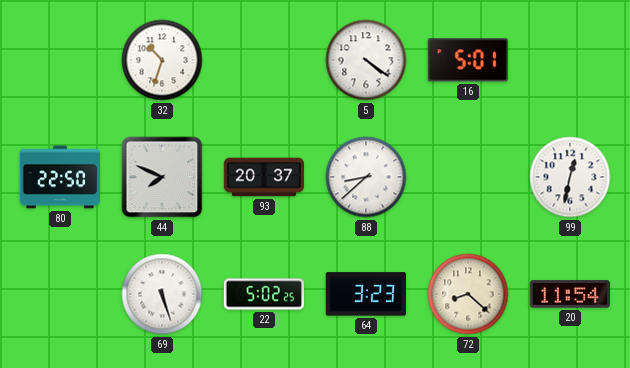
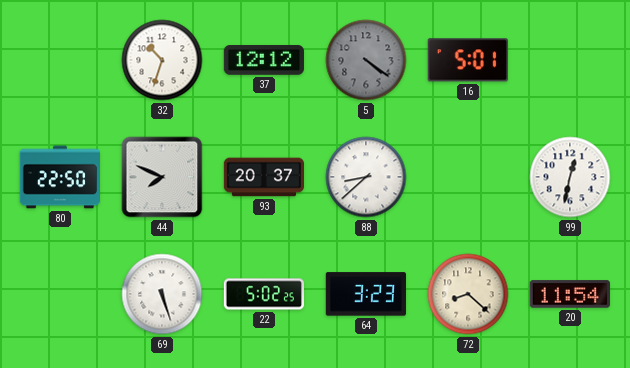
37: none -> 12:12 (264, 61)
5 dial: white -> grey (366, 60)
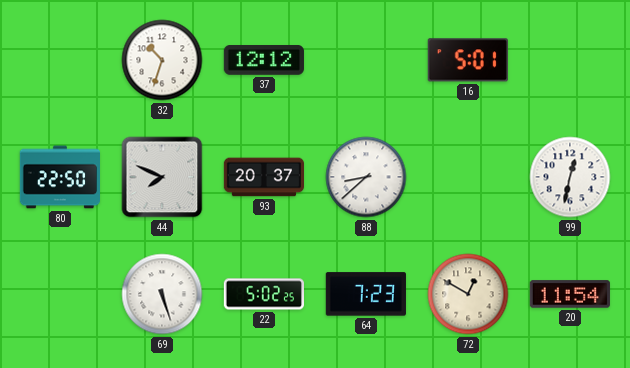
5: 4:21 -> none (366, 60)
64: 3:23 -> 7:23 (366, 294)
72: 8:22 -> 12:50 (468, 294)
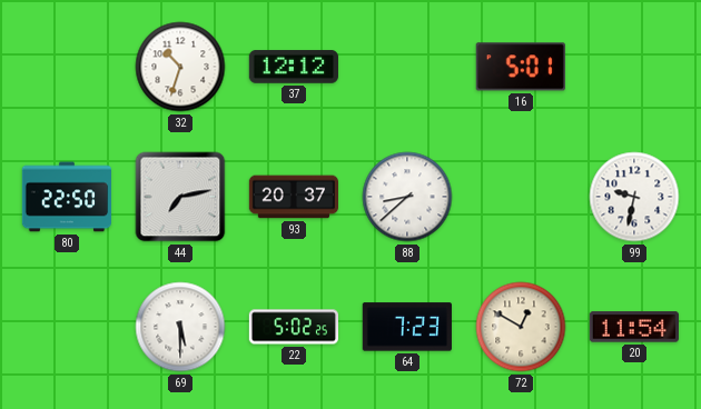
44: 7:49 -> 7:13 (180, 197)
99: 12:32 -> 9:32 (634, 197)
69: 5:27 -> 5:30 (180, 327)
